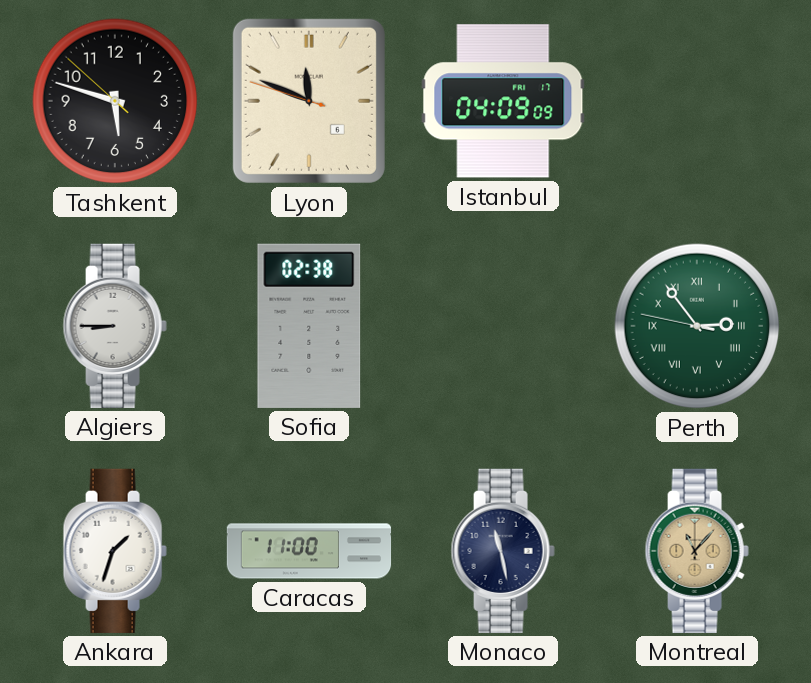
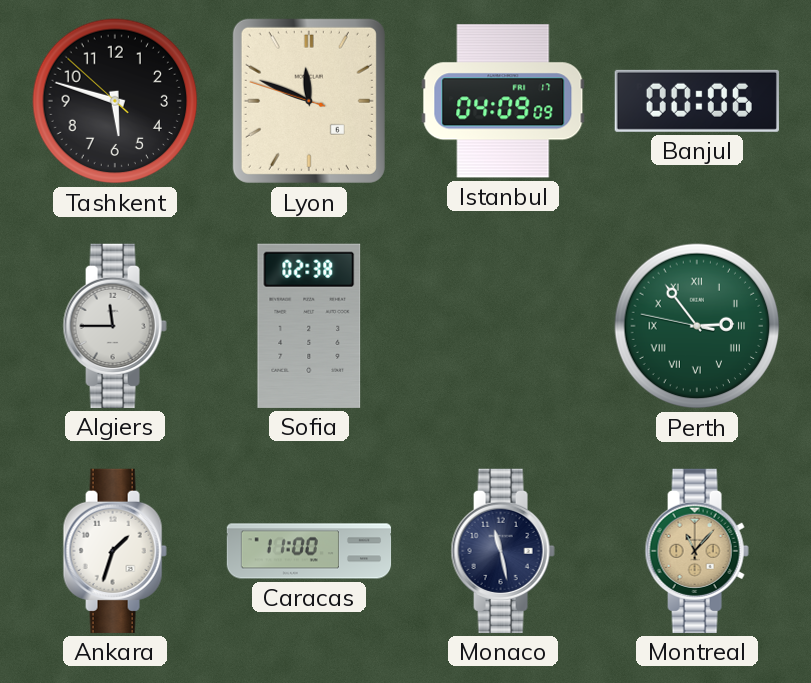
Banjul: none -> 00:06 (697, 101)
Algiers: 8:45 -> 11:45 (115, 326)
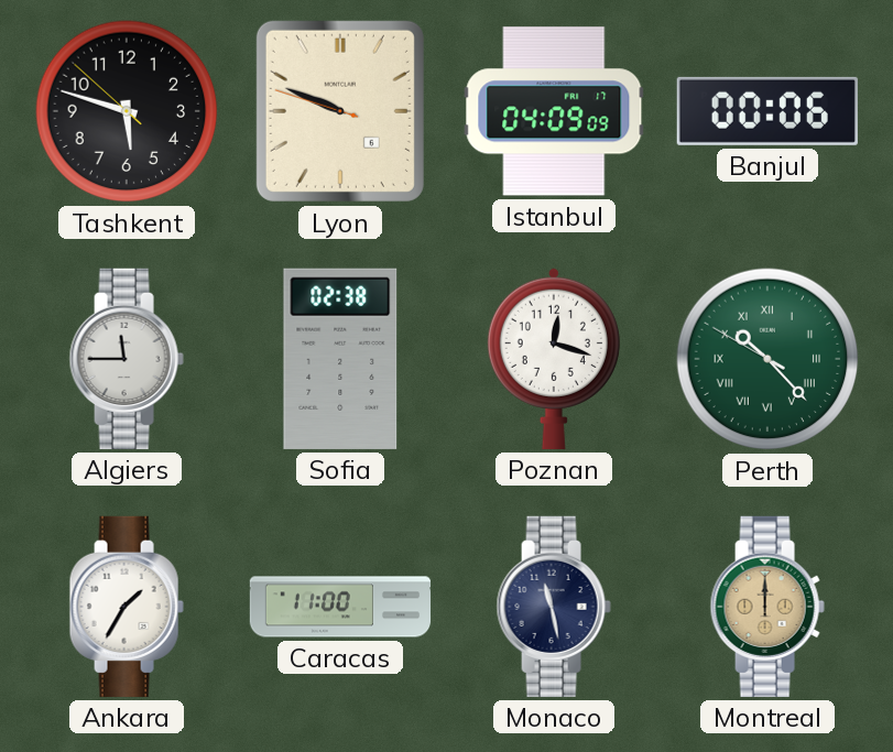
Lyon: 11:48 -> 9:48 (340, 111)
Poznan: none -> 12:18 (554, 358)
Perth: 2:53 -> 10:22 (767, 359)
Ankara: 1:33 -> 1:35 (127, 607)
Montreal: 11:07 -> 12:00 (767, 607)
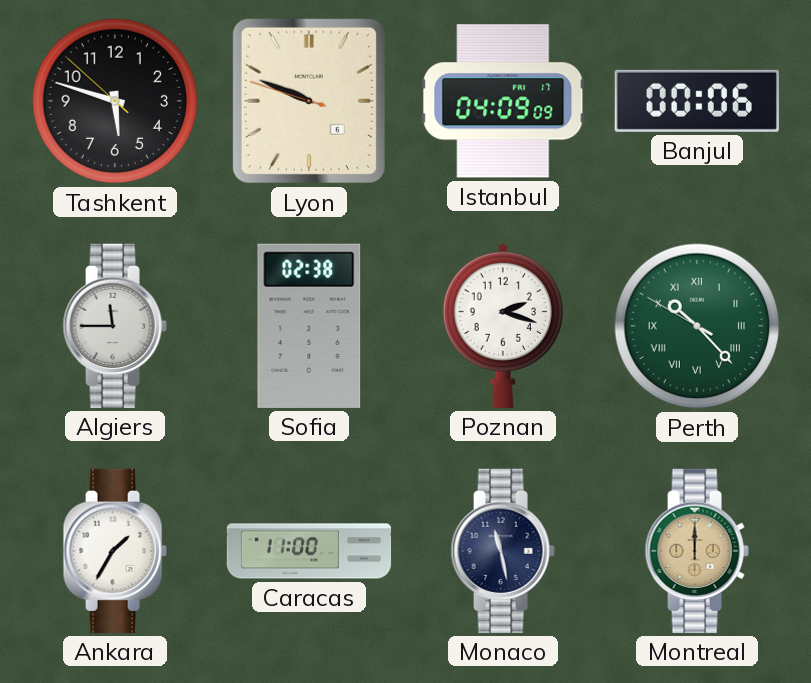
Poznan: 12:18 -> 2:18 (503, 325)
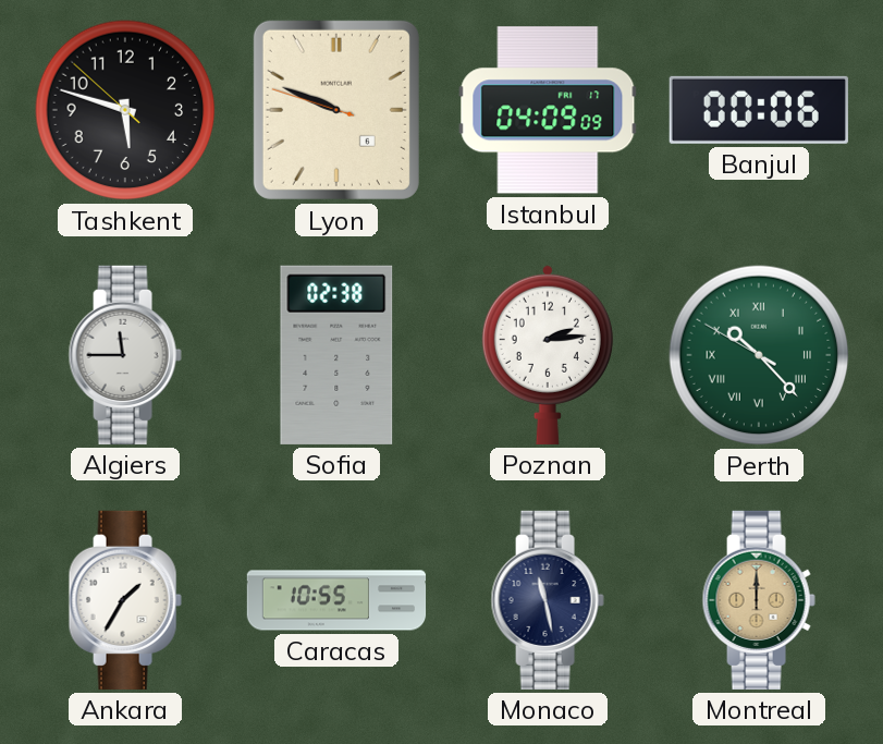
Poznan: 2:18 -> 2:14 (548, 354)
Caracas: 11:00 -> 10:55 (336, 600)
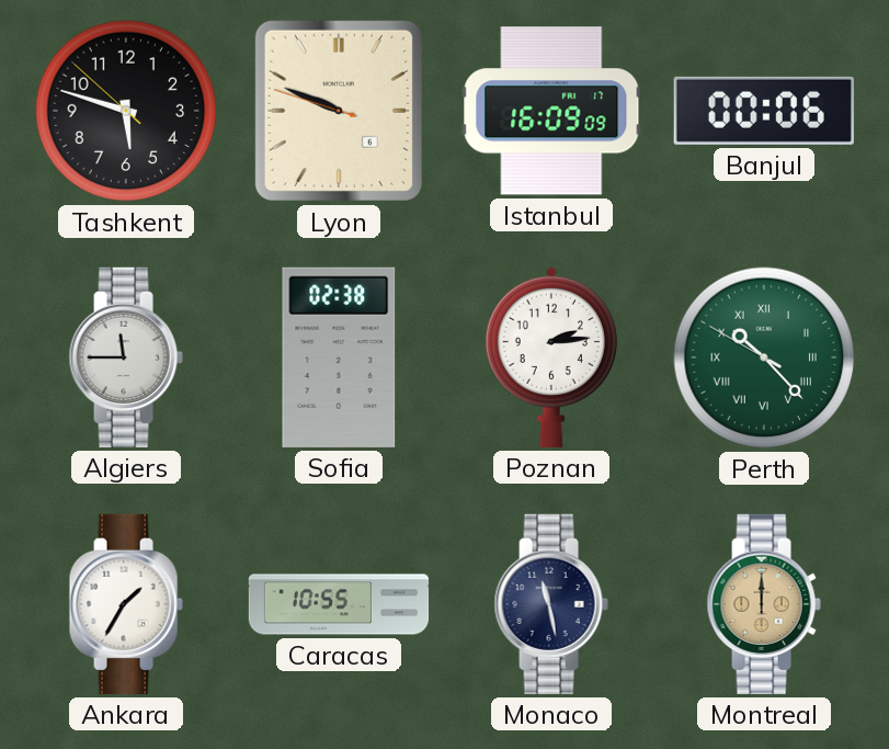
Istanbul: 04:09 -> 16:09 (551, 111)
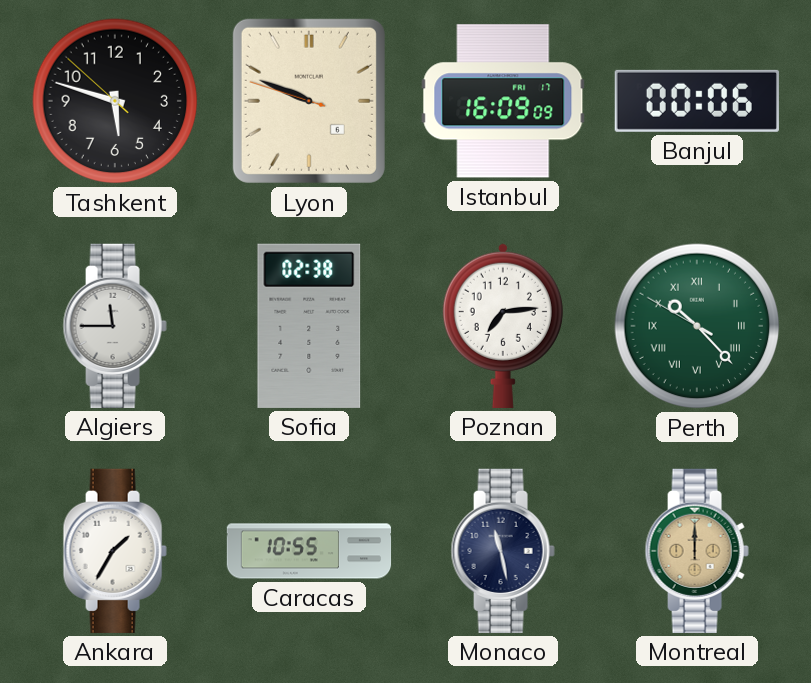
Poznan: 2:14 -> 7:14 (503, 325)
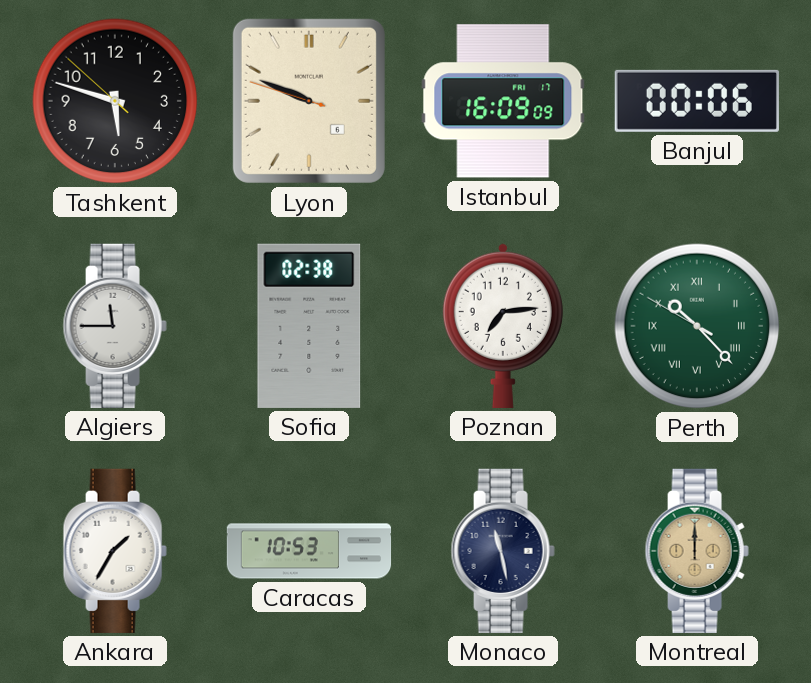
Caracas: 10:55 -> 10:53 (309, 551)
